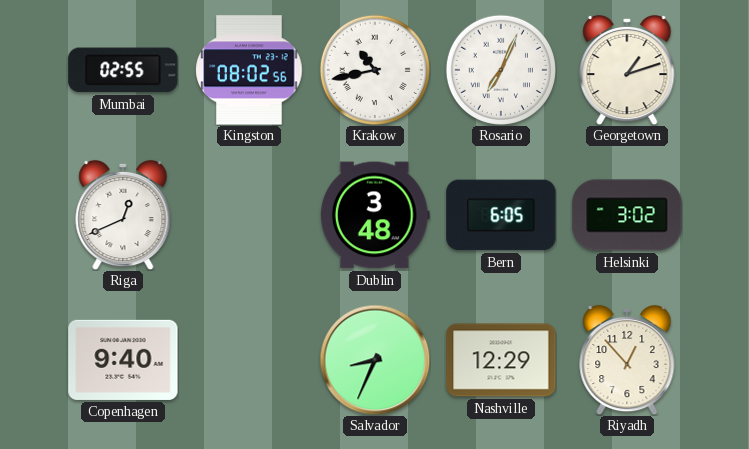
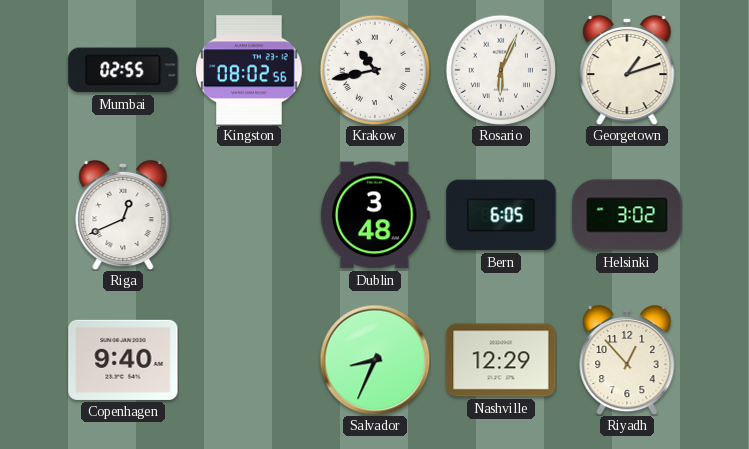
Rosario: 7:04 -> 6:04 (501, 70)
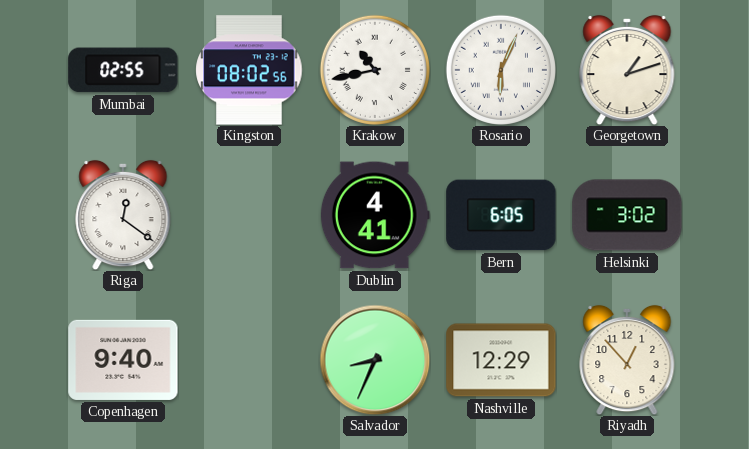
Riga: 12:41 -> 12:21 (123, 215)
Dublin: 3:48 -> 4:41 (375, 215)
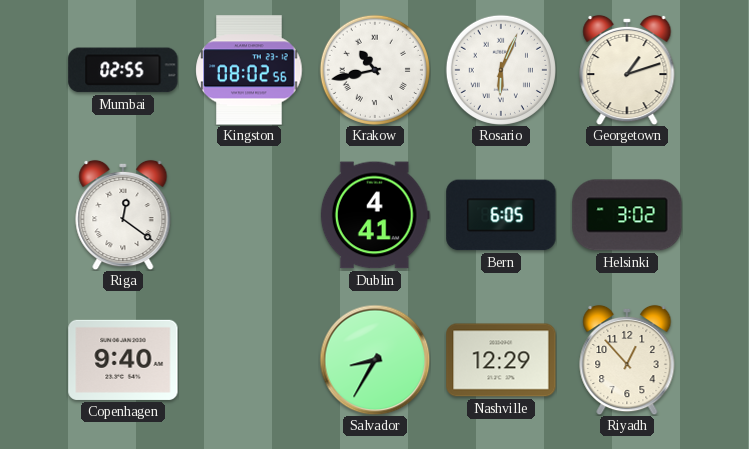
Salvador: 8:34 -> 8:35 (375, 360)
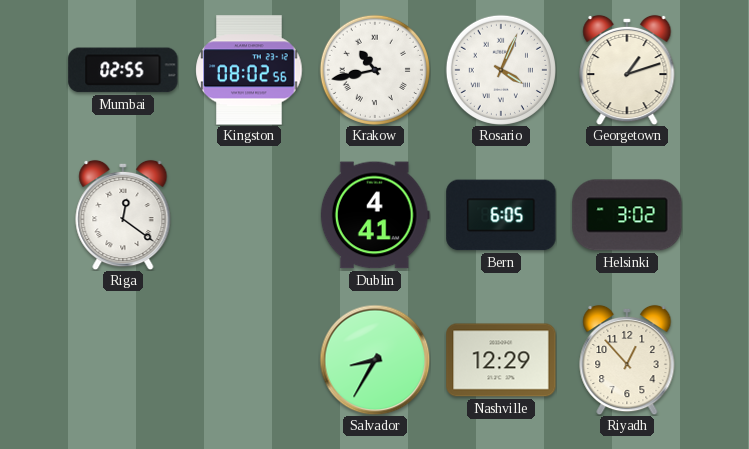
Rosario: 6:04 -> 4:04 (501, 70)
Copenhagen: 9:40 -> none (123, 360)
